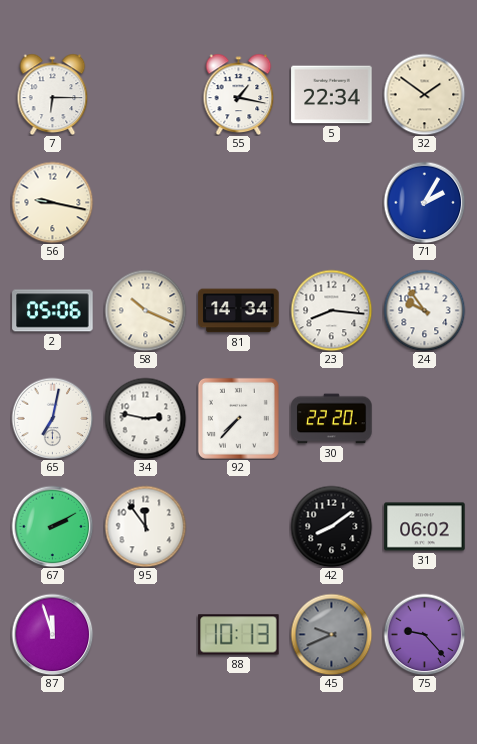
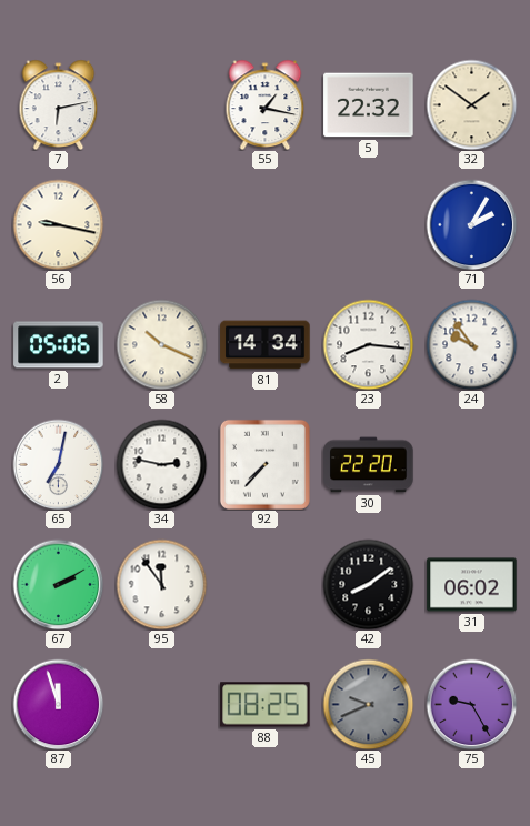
7: 6:15 -> 6:13 (59, 104)
5: 22:34 -> 22:32 (369, 105)
88: 10:13 -> 08:25 (266, 705)
75: 9:23 -> 9:25 (471, 704)
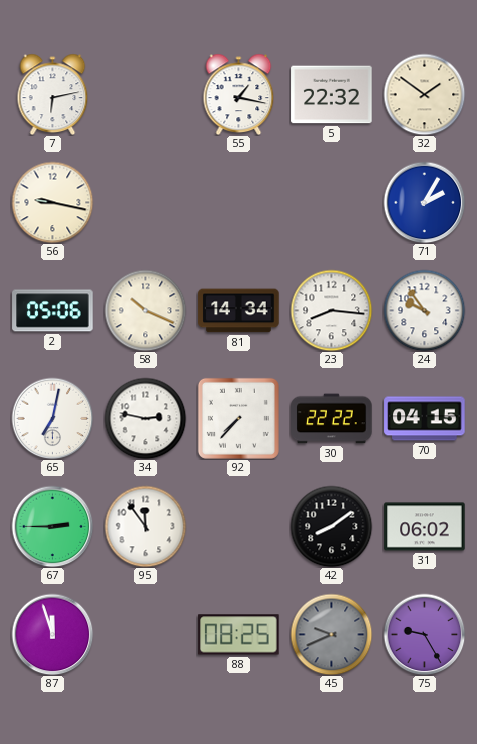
30: 22:20 -> 22:22 (332, 419)
70: none -> 04:15 (425, 419)
67: 2:10 -> 2:45 (52, 526)
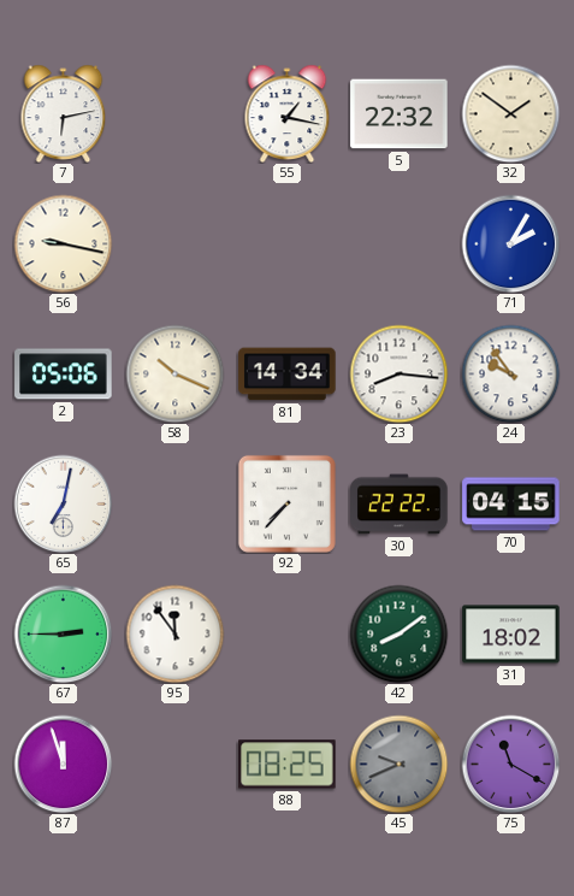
34: 2:47 -> none (145, 418)
42 dial: black -> green (398, 633)
31: 06:02 -> 18:02 (511, 635)
75: 9:25 -> 11:20 (510, 764)
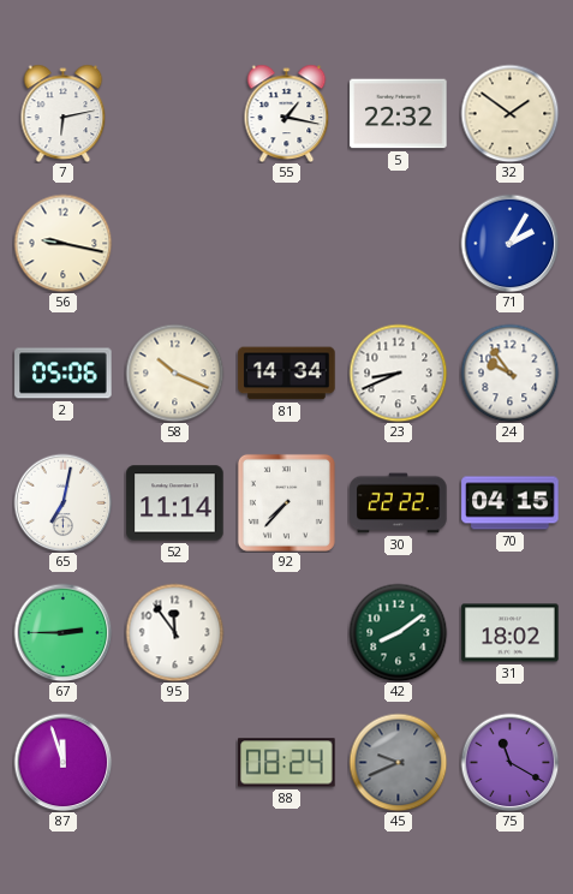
23: 8:16 -> 8:41 (398, 372)
52: none -> 11:14 (175, 503)
88: 08:25 -> 08:24 (287, 763)
